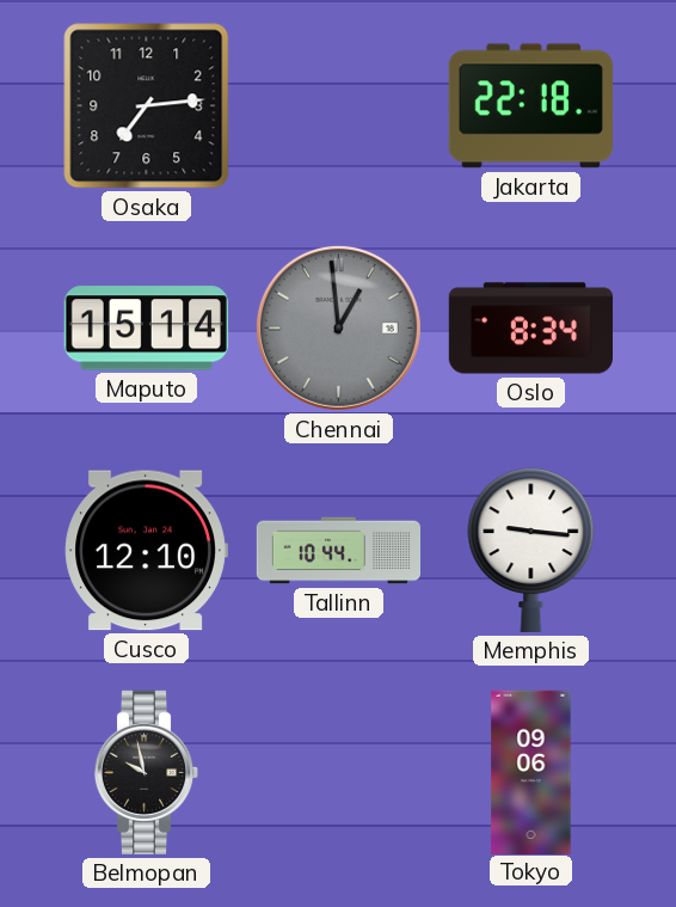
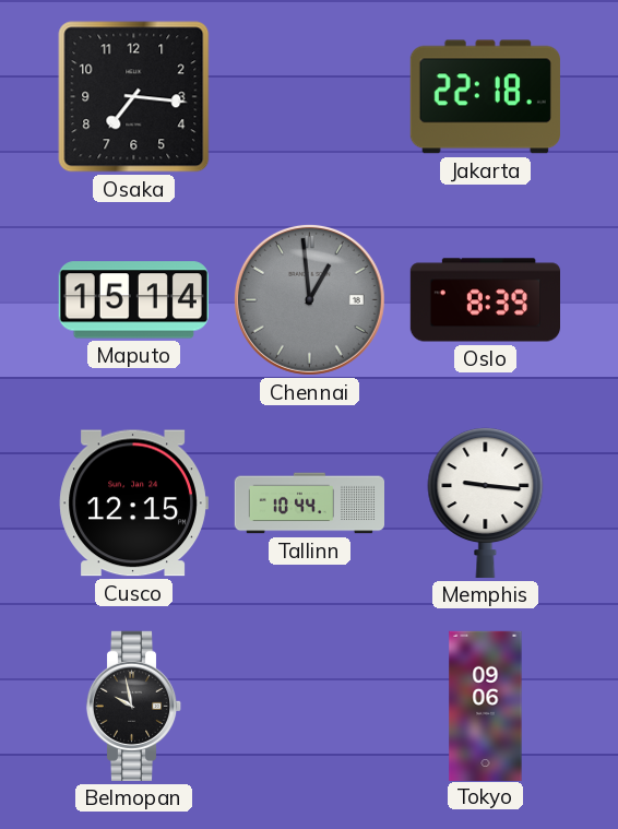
Osaka: 7:14 -> 7:16 (134, 97)
Oslo: 8:34 -> 8:39 (485, 300)
Cusco: 12:10 -> 12:15 (133, 504)
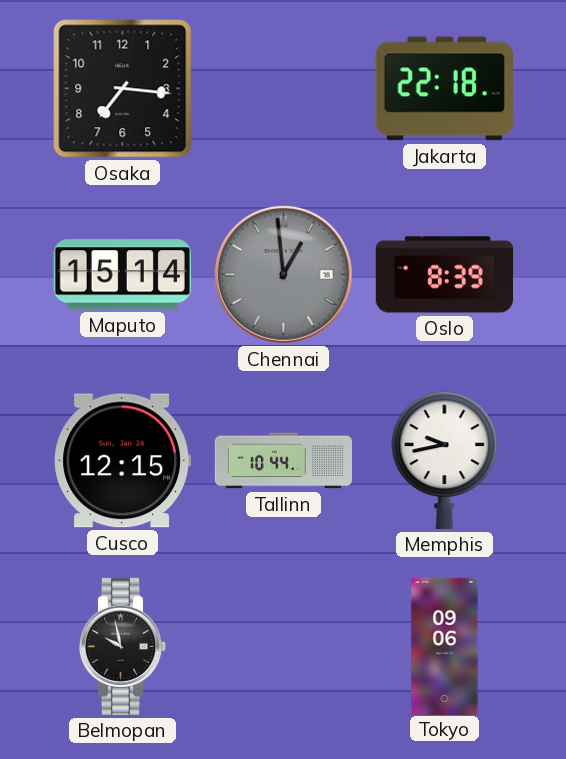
Memphis: 9:16 -> 9:43 (445, 460)
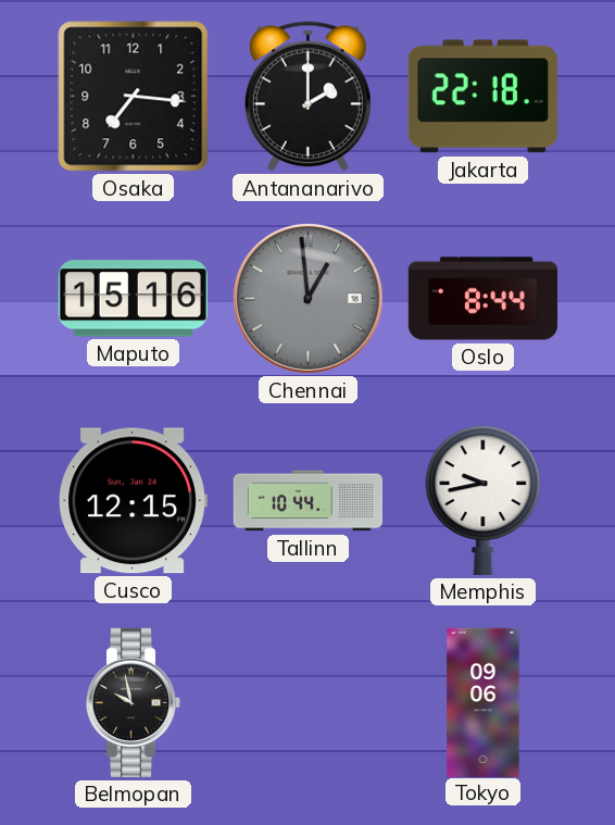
Antananarivo: none -> 2:00 (307, 97)
Maputo: 15:14 -> 15:16 (133, 299)
Oslo: 8:39 -> 8:44 (482, 299)
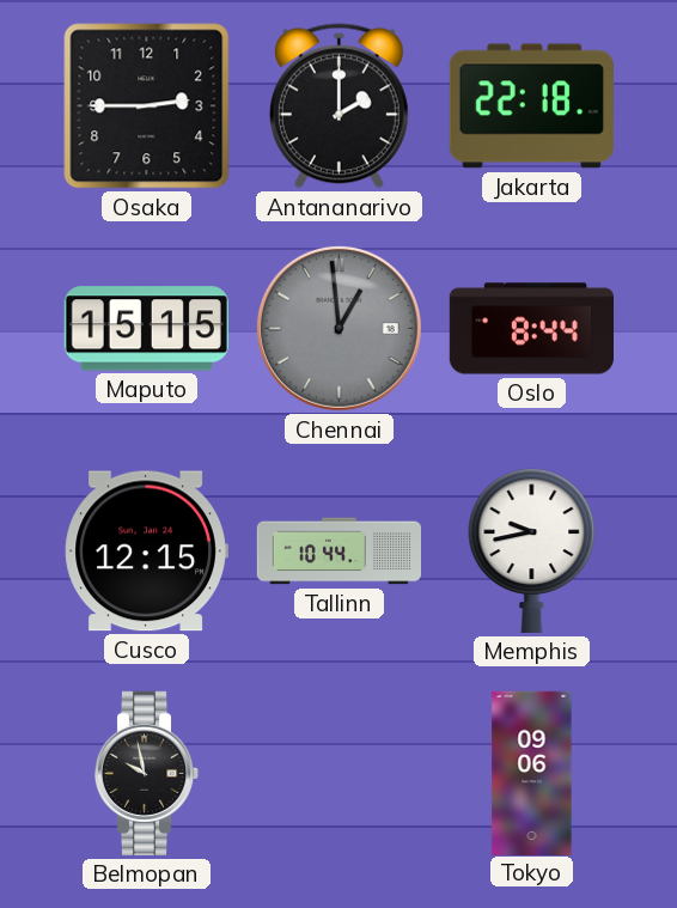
Osaka: 7:16 -> 2:45 (147, 106)
Maputo: 15:16 -> 15:15 (146, 329)
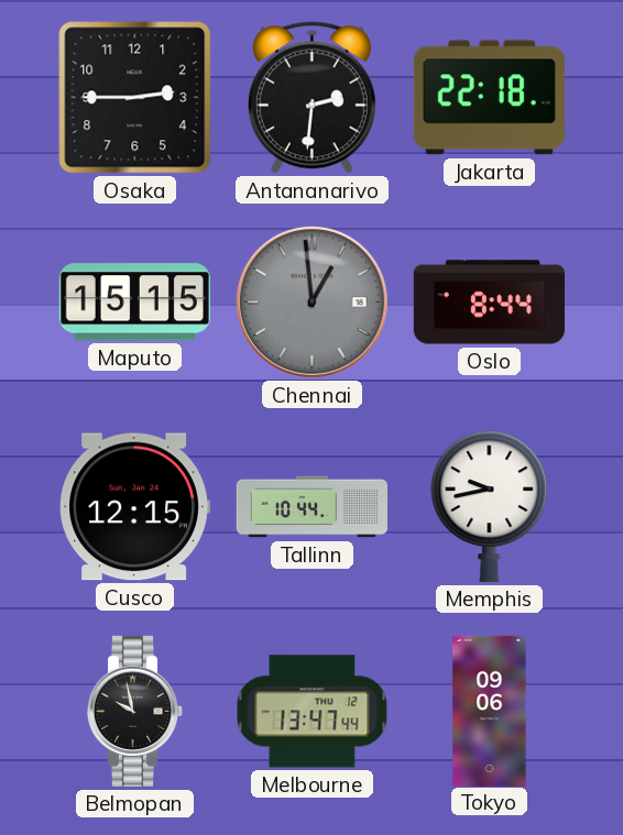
Antananarivo: 2:00 -> 2:31 (311, 98)
Melbourne: none -> 13:47 (313, 712)
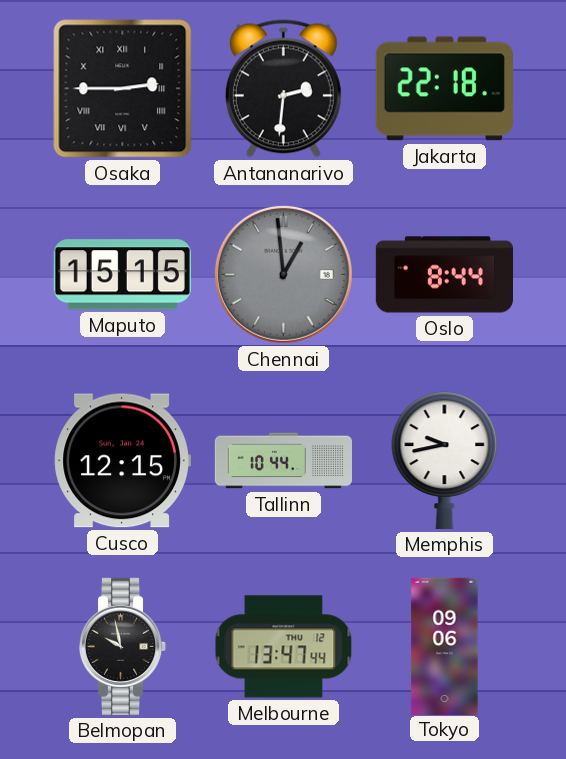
Osaka numerals: Arabic -> Roman (123, 89)
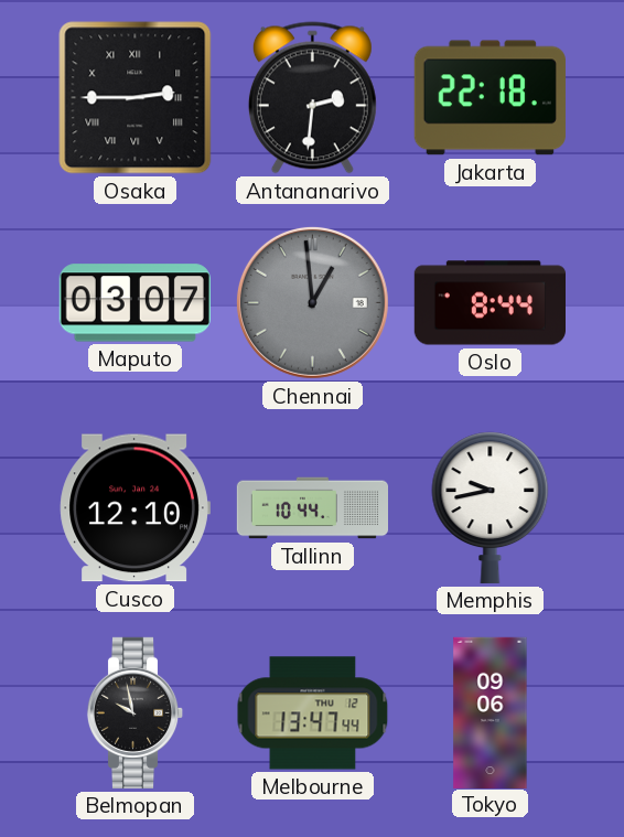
Maputo: 15:15 -> 03:07 (135, 303)
Cusco: 12:15 -> 12:10 (135, 508)
